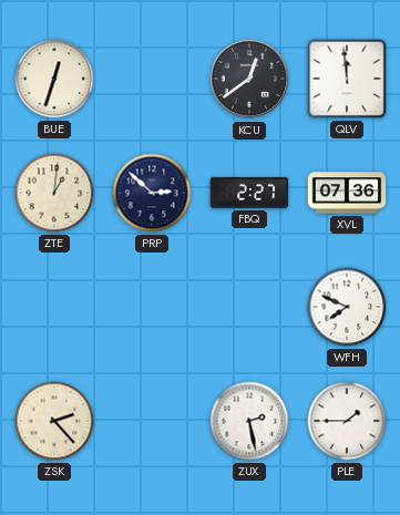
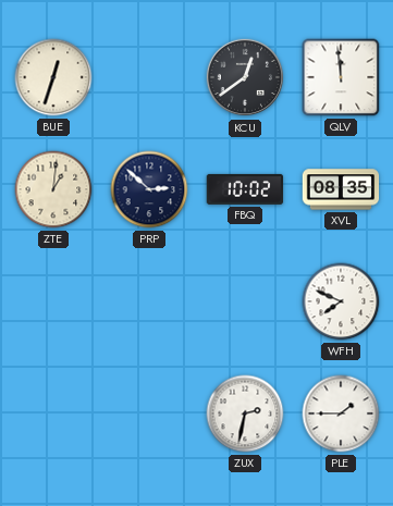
FBQ: 2:27 -> 10:02 (245, 189)
XVL: 07:36 -> 08:35 (341, 189)
ZSK: 2:23 -> none (54, 421)
ZUX: 2:28 -> 2:32 (245, 414)
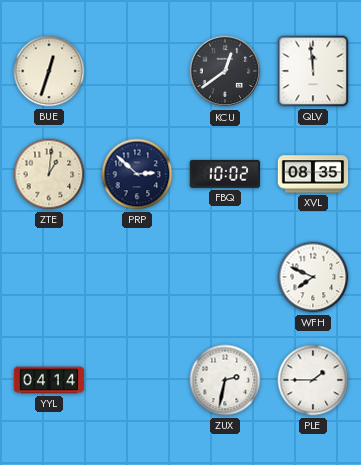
YYL: none -> 04:14 (49, 380)
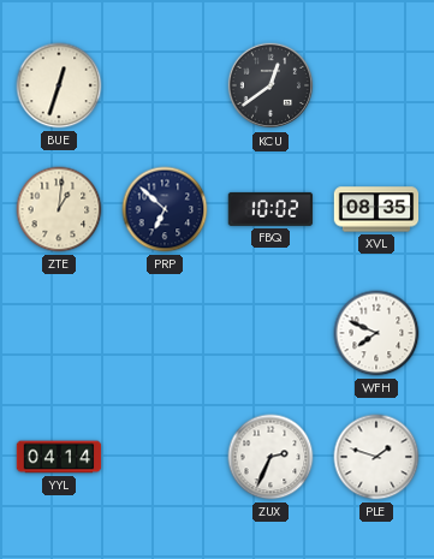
QLV: 11:59 -> none (313, 71)
PRP: 2:52 -> 6:52 (165, 209)
ZUX: 2:32 -> 2:34 (270, 457)
PLE: 1:45 -> 1:48 (376, 457)
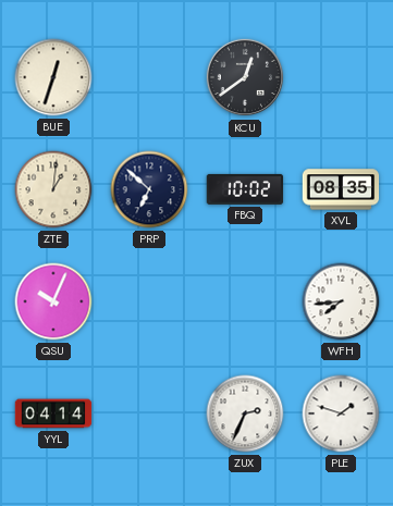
QSU: none -> 10:04 (53, 301)
WFH: 7:49 -> 7:44 (341, 301)
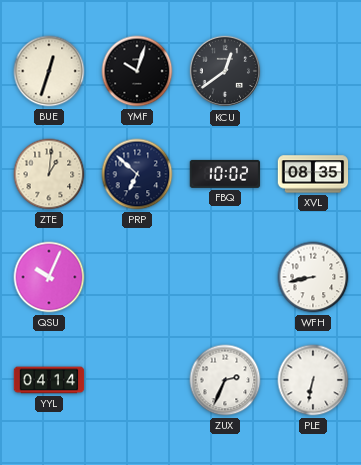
YMF: none -> 10:03 (137, 71)
WFH: 7:44 -> 8:43 (313, 277)
PLE: 1:48 -> 6:32 (313, 380)
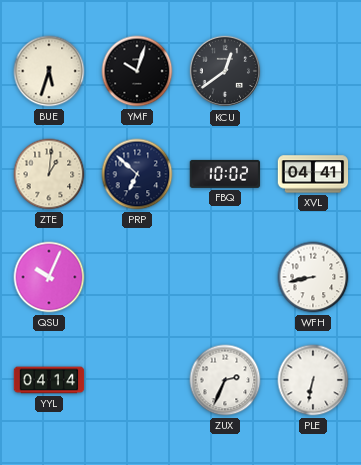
BUE: 12:33 -> 5:33 (49, 71)
XVL: 08:35 -> 04:41 (313, 174)
